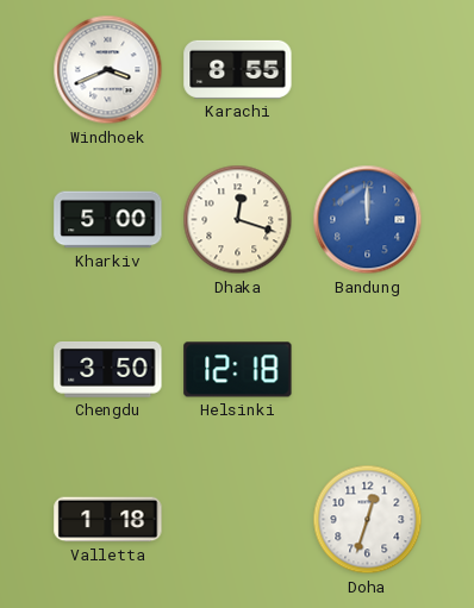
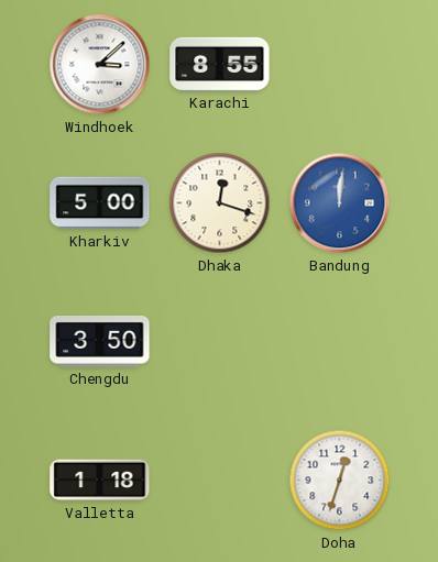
Windhoek: 3:41 -> 3:08 (100, 65)
Bandung: 12:00 -> 12:01 (340, 203)
Helsinki: 12:18 -> none (238, 370)
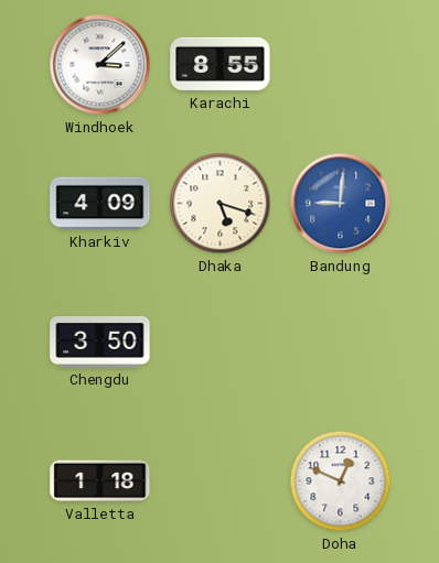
Kharkiv: 5:00 -> 4:09 (100, 204)
Dhaka: 12:18 -> 5:18 (221, 204)
Bandung: 12:01 -> 9:01 (341, 204)
Doha: 12:33 -> 12:49 (341, 481)
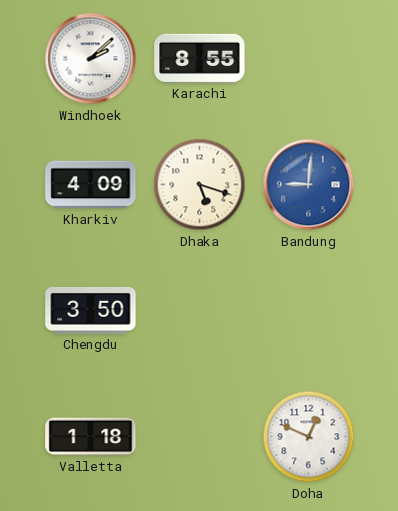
Windhoek: 3:08 -> 2:08 (91, 59)
